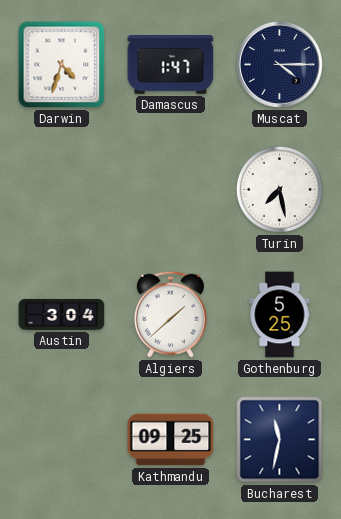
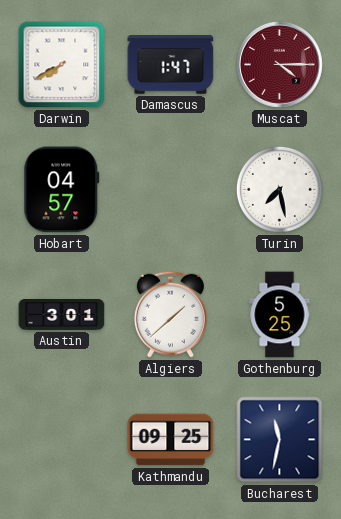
Darwin: 4:33 -> 7:40 (62, 65)
Muscat dial: navy -> burgundy (279, 64)
Hobart: none -> 04:57 (62, 190)
Austin: 3:04 -> 3:01 (62, 314)
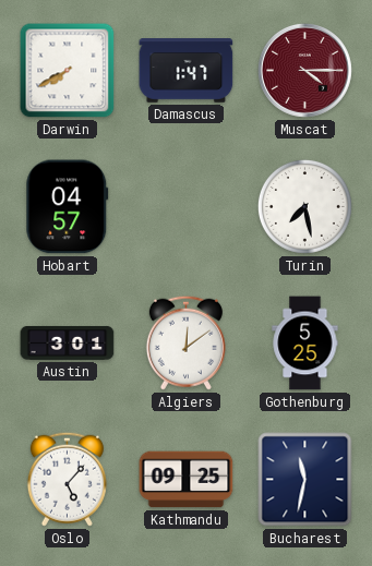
Algiers: 1:38 -> 12:09 (185, 342)
Oslo: none -> 5:07 (67, 479)
